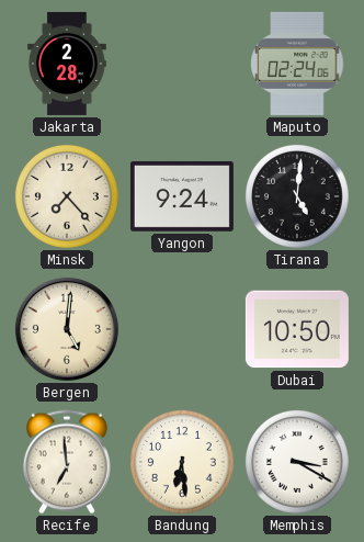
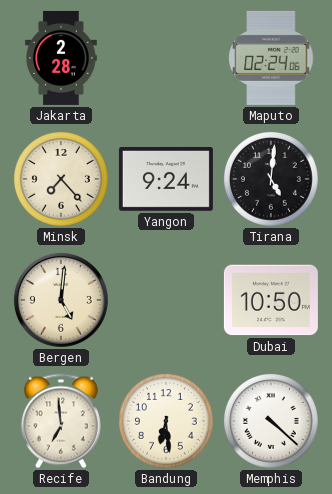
Memphis: 3:20 -> 4:22 (272, 422)
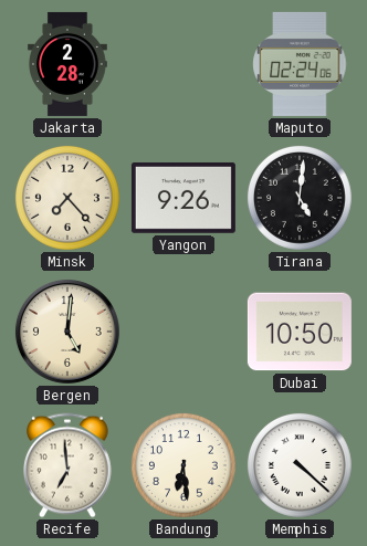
Yangon: 9:24 -> 9:26 (183, 198)
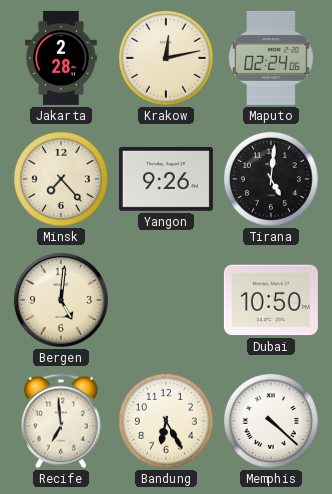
Krakow: none -> 12:13 (167, 59)
Bandung: 6:29 -> 6:25 (167, 422)
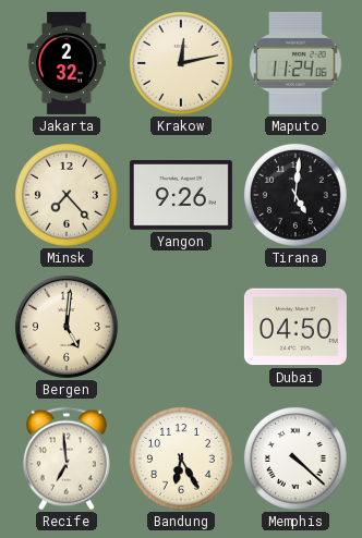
Jakarta: 2:28 -> 2:32 (67, 63)
Maputo: 02:24 -> 11:24 (295, 63)
Dubai: 10:50 -> 04:50 (295, 327)
